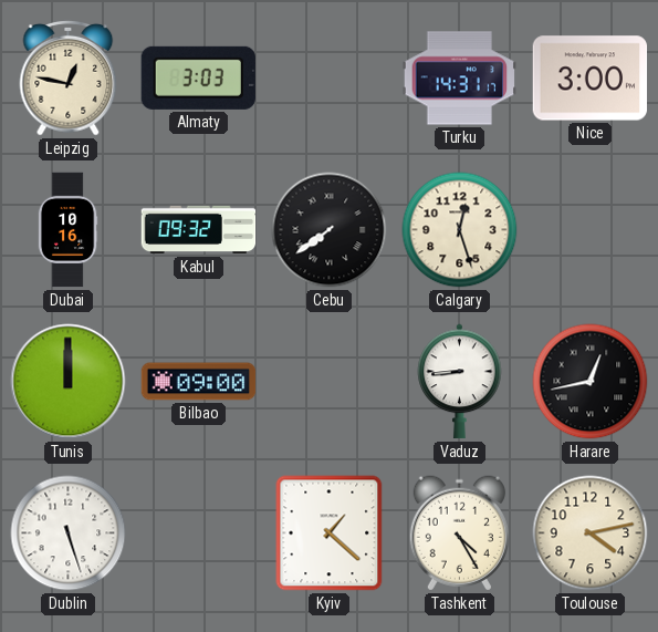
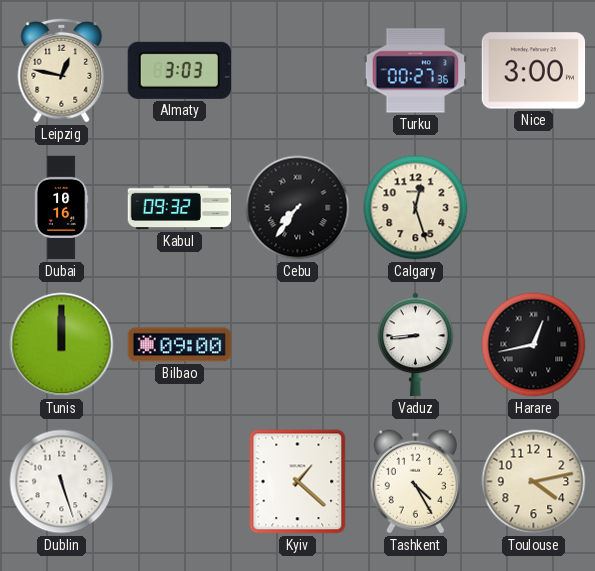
Turku: 14:31 -> 00:27 (416, 71)
Cebu: 7:39 -> 7:36 (298, 208)
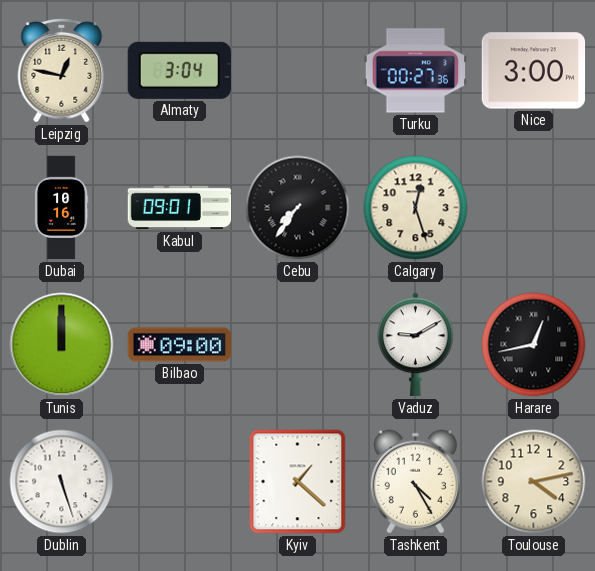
Almaty: 3:03 -> 3:04 (179, 70)
Kabul: 09:32 -> 09:01 (180, 208)
Vaduz: 8:44 -> 9:10 (416, 345)
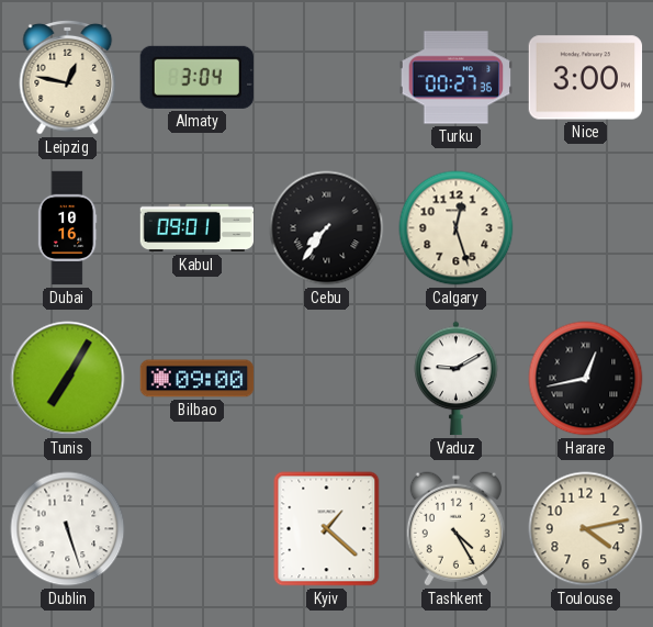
Tunis: 12:00 -> 7:05 (68, 379)
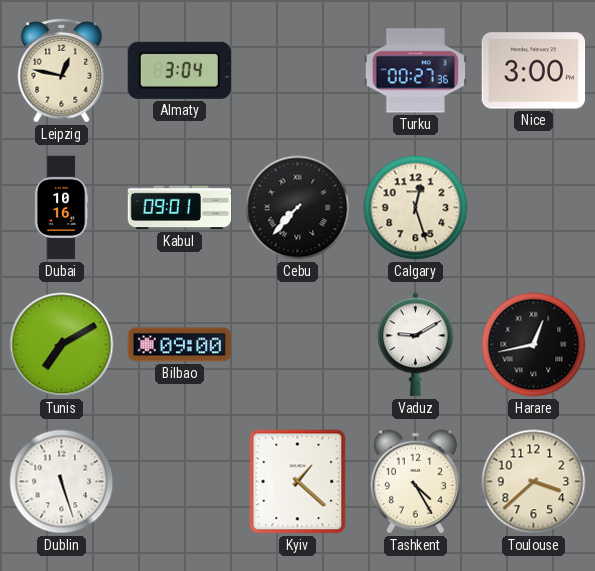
Cebu: 7:36 -> 7:37 (298, 208)
Tunis: 7:05 -> 7:10 (62, 345)
Toulouse: 4:13 -> 3:38 (534, 482)
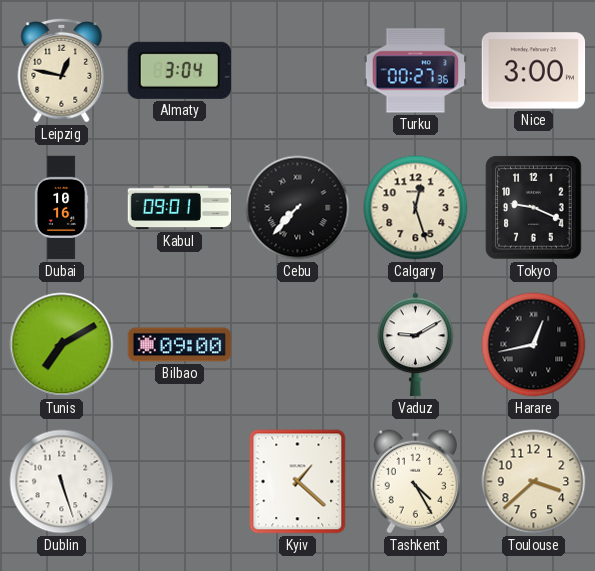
Tokyo: none -> 9:19 (534, 208)
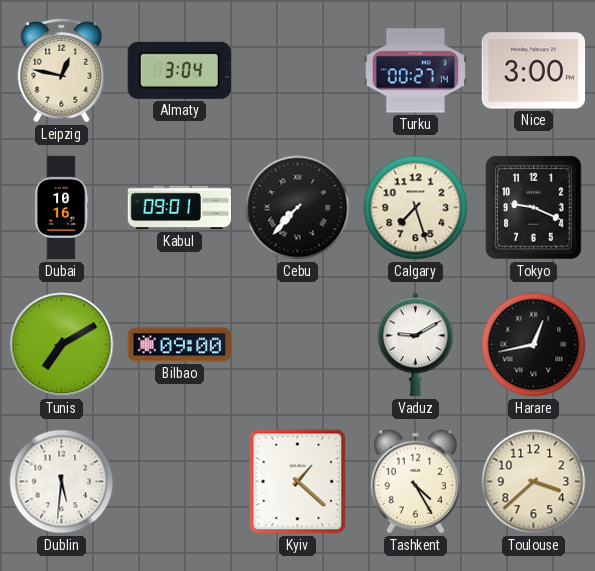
Turku: 00:27:36 -> 00:27:14 (416, 71)
Calgary: 12:27 -> 7:27 (416, 208)
Dublin: 5:27 -> 5:31 (62, 482)
